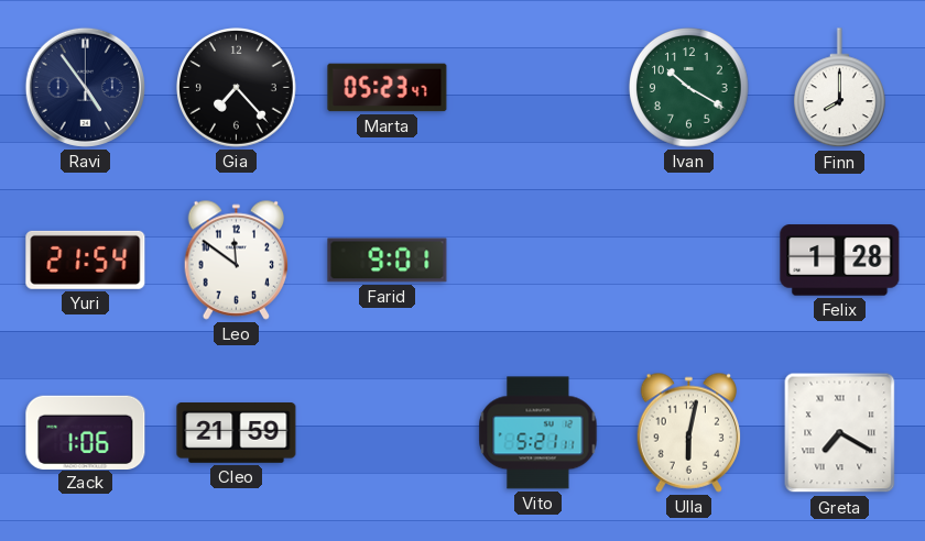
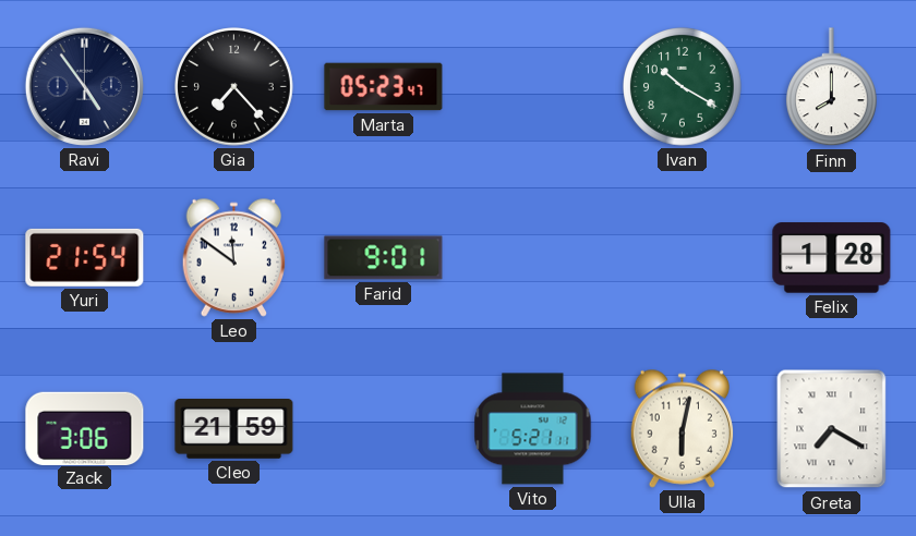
Zack: 1:06 -> 3:06 (85, 428)
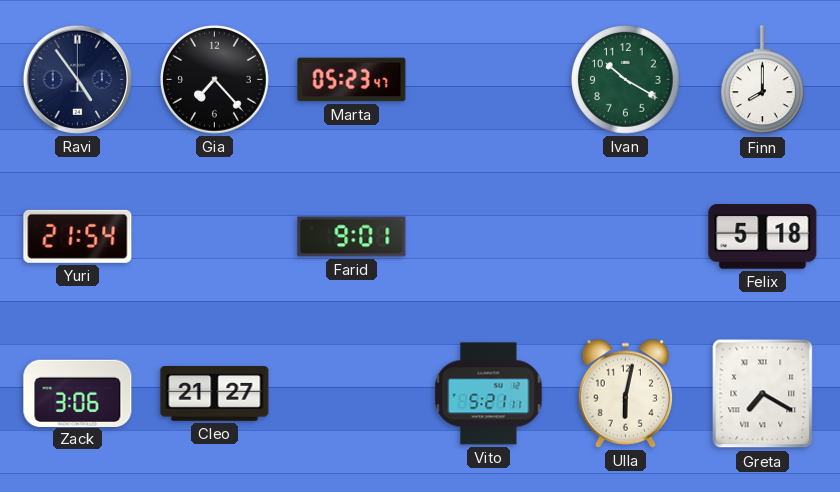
Leo: 11:51 -> none (234, 257)
Felix: 1:28 -> 5:18 (763, 237)
Cleo: 21:59 -> 21:27 (215, 394)
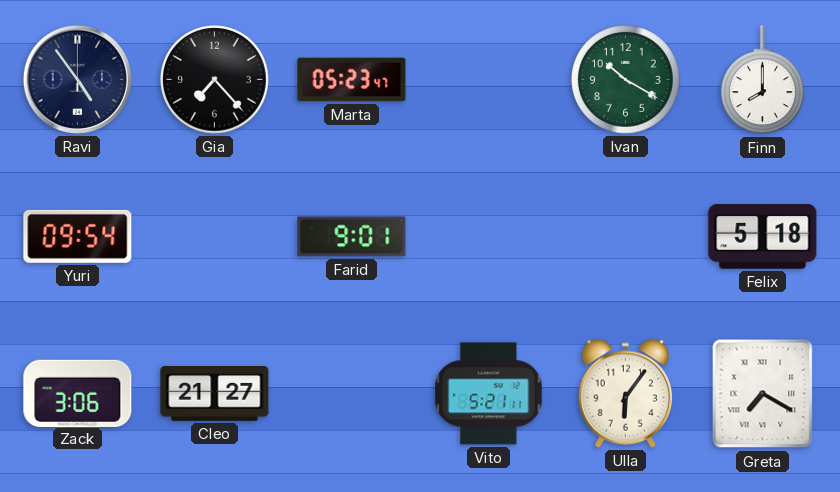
Yuri: 21:54 -> 09:54 (78, 236)
Ulla: 6:02 -> 6:06 (626, 393)
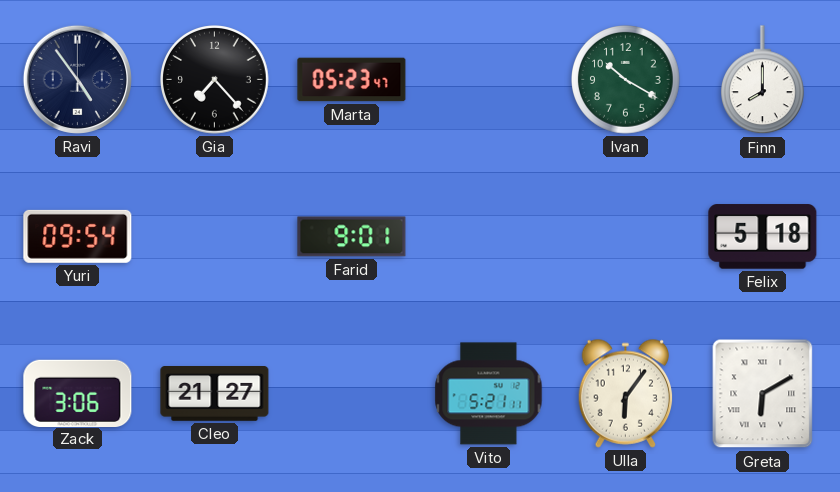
Greta: 7:20 -> 6:10 (763, 394)
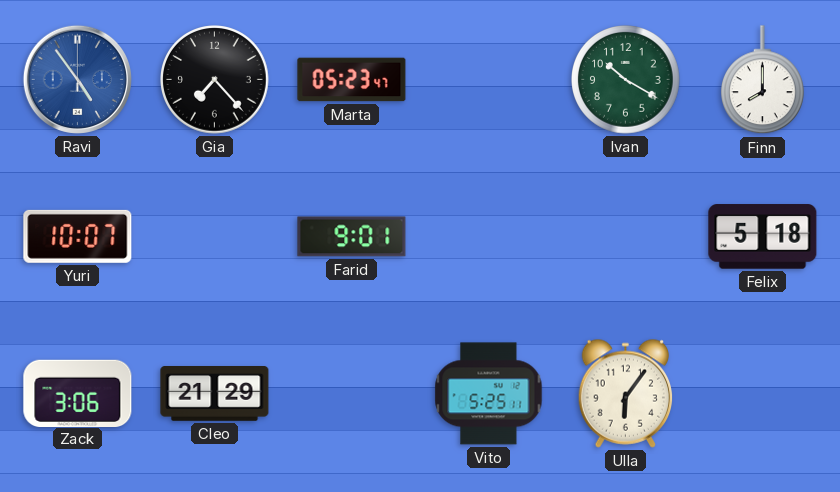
Ravi dial: navy -> blue (77, 79)
Yuri: 09:54 -> 10:07 (78, 236)
Cleo: 21:27 -> 21:29 (215, 394)
Vito: 5:21 -> 5:25 (489, 394)
Greta: 6:10 -> none (763, 394)
